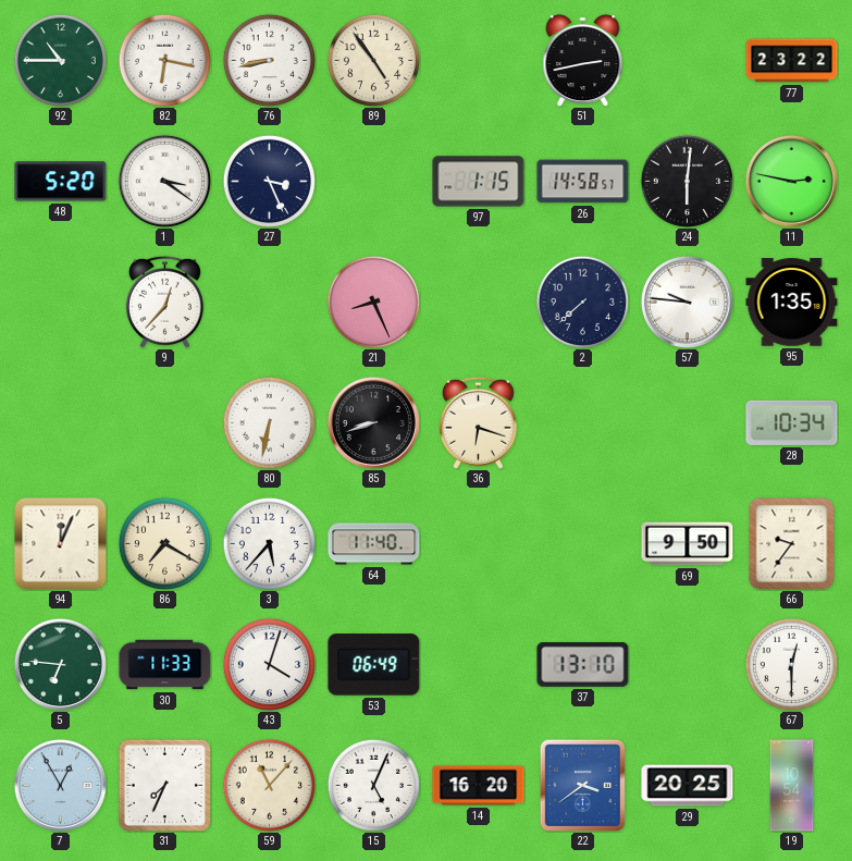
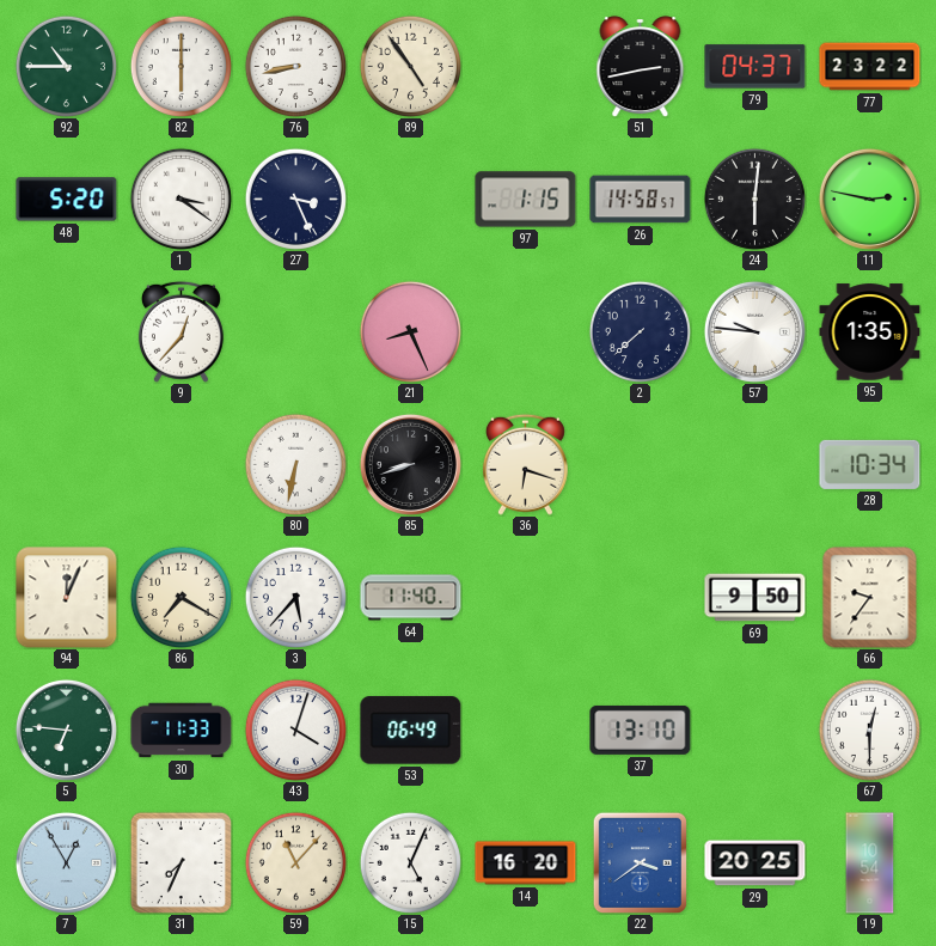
82: 6:17 -> 6:00 (181, 66)
79: none -> 04:37 (755, 67)
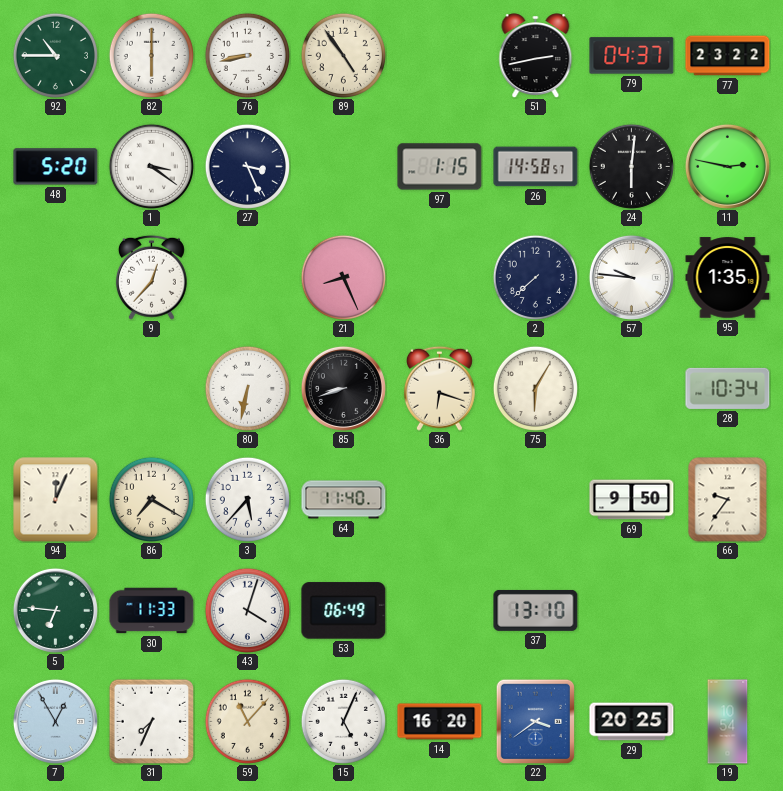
75: none -> 6:05 (535, 388)
67: 12:30 -> none (869, 730)
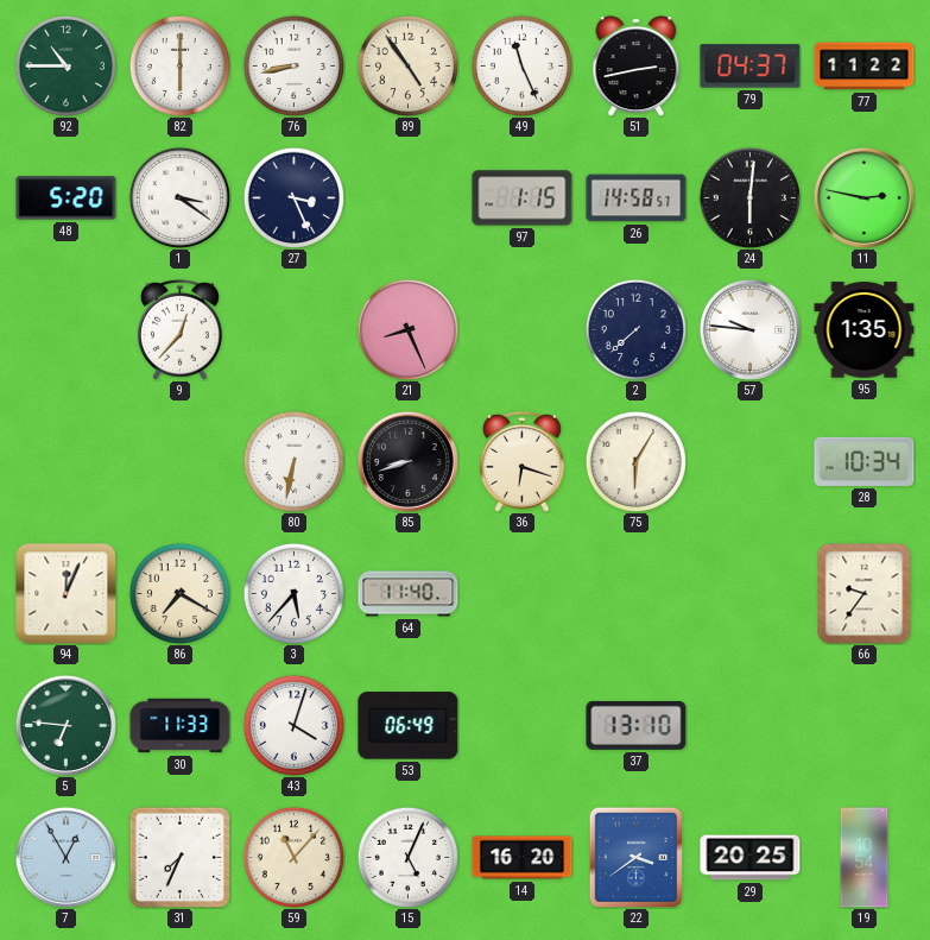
49: none -> 11:26 (521, 65)
77: 23:22 -> 11:22 (865, 67)
69: 9:50 -> none (632, 500)
